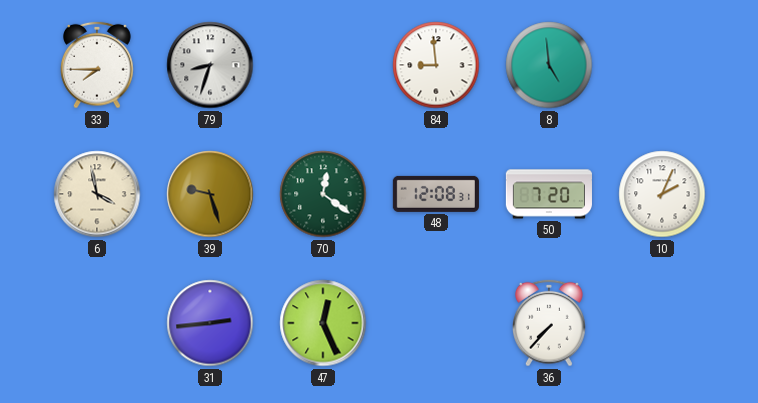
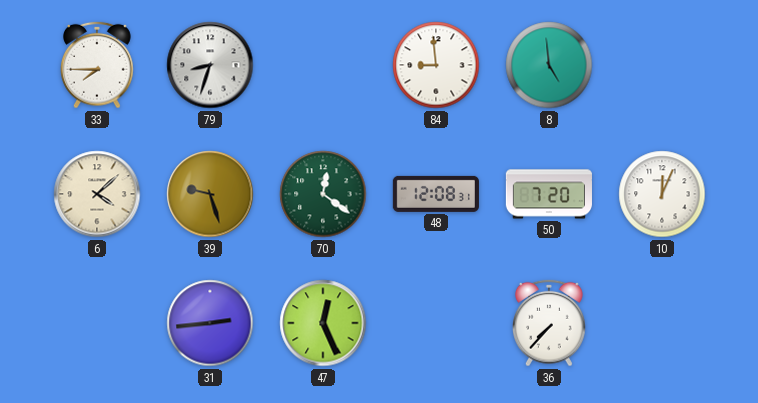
6: 3:58 -> 4:08 (97, 194)
10: 2:04 -> 12:04 (662, 194)
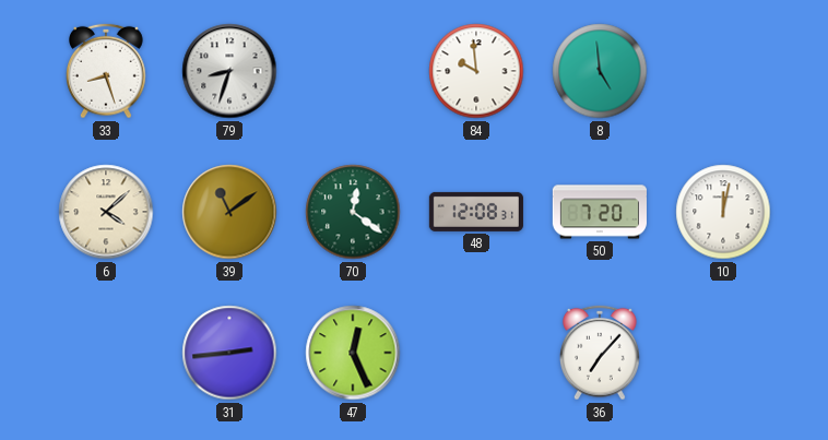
33: 7:45 -> 8:27 (107, 71)
84: 8:59 -> 9:59 (476, 71)
39: 9:27 -> 11:09 (229, 212)
10: 12:04 -> 12:02 (723, 212)
36: 7:37 -> 7:07 (601, 353)
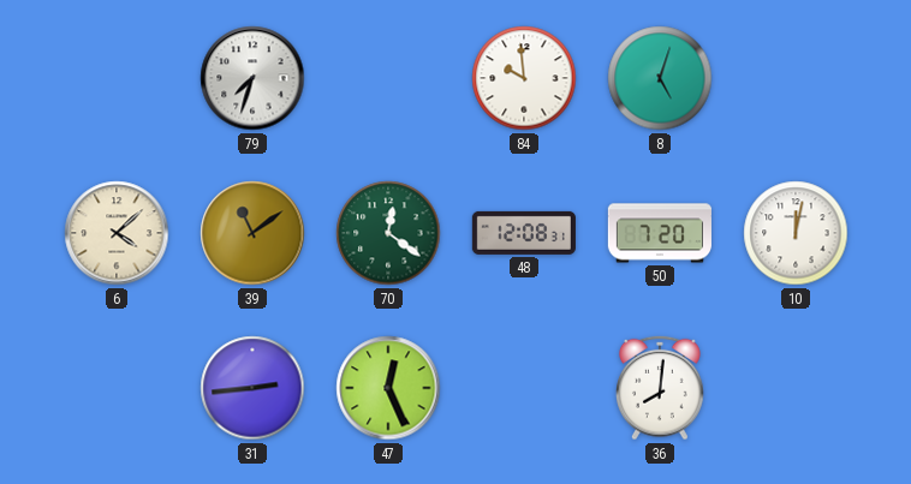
33: 8:27 -> none (107, 71)
79: 8:33 -> 7:33 (252, 78)
8: 4:59 -> 5:03 (660, 78)
36: 7:07 -> 8:01 (661, 388)
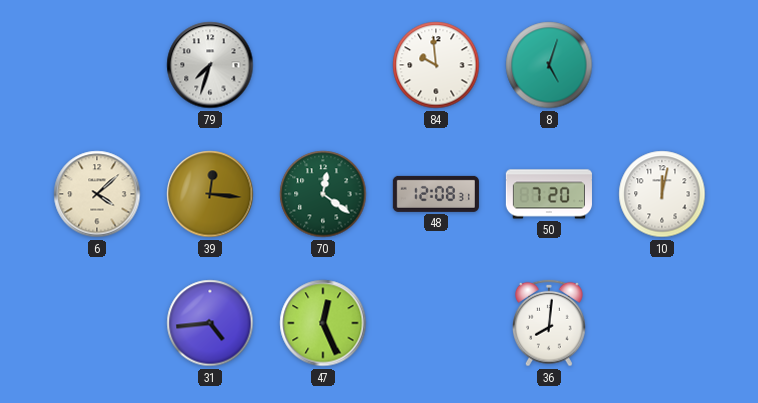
39: 11:09 -> 12:16 (210, 194)
31: 2:44 -> 4:44 (210, 323)
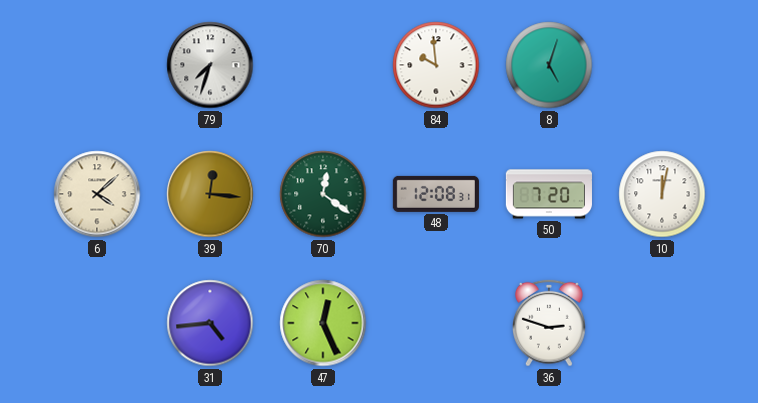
36: 8:01 -> 2:48 (550, 323)
